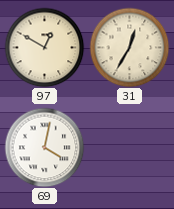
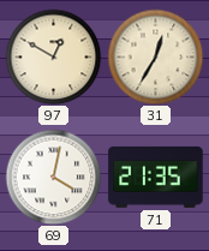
71: none -> 21:35 (156, 177)
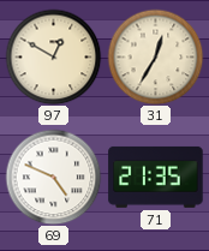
69: 4:02 -> 4:49 (53, 177)
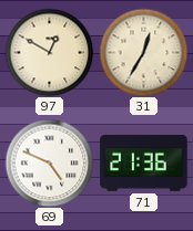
71: 21:35 -> 21:36 (144, 162)
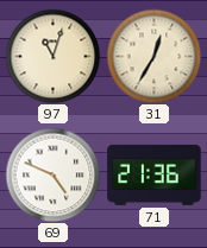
97: 12:50 -> 11:03 (52, 56)
